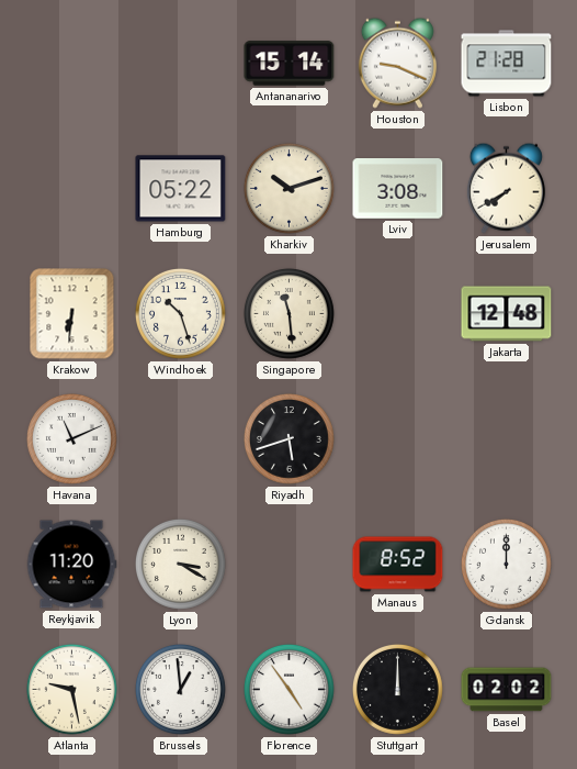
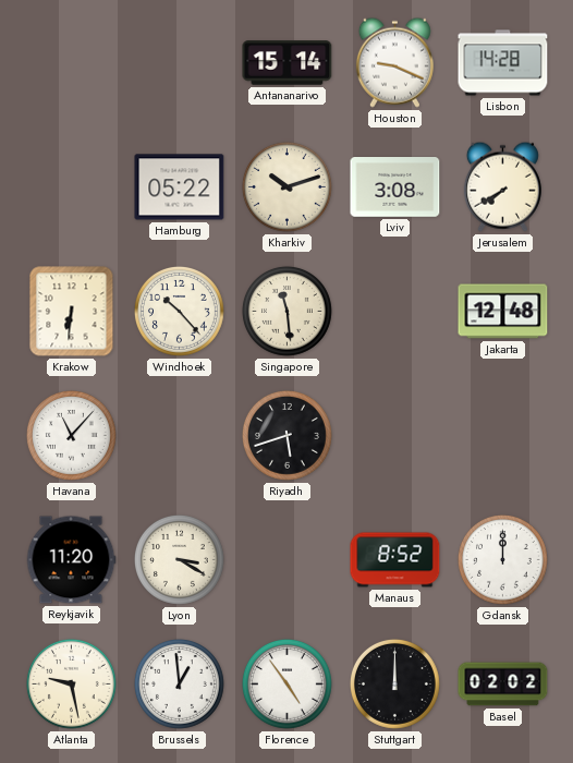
Lisbon: 21:28 -> 14:28 (503, 63)
Windhoek: 10:27 -> 10:23 (180, 312)
Havana: 11:11 -> 11:07 (72, 436)
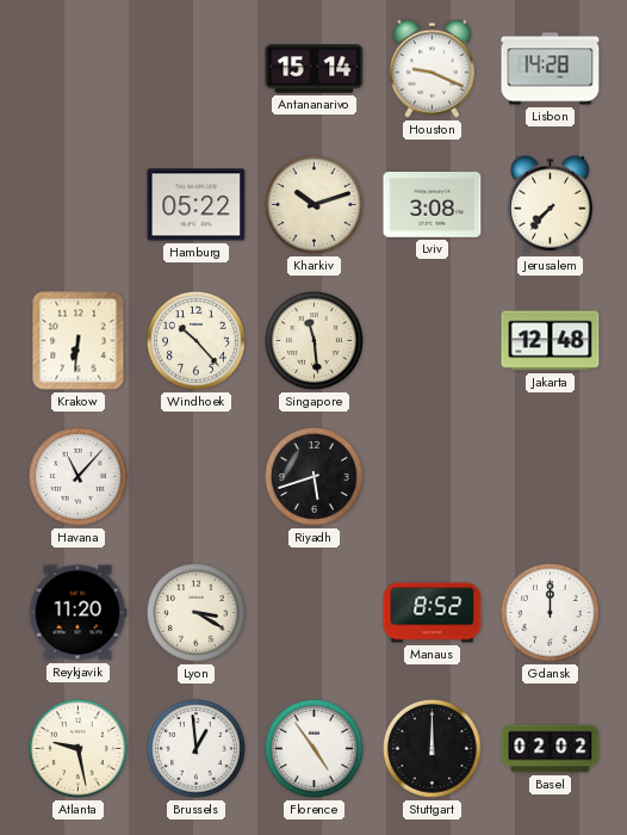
Jerusalem: 7:40 -> 7:37 (550, 204)
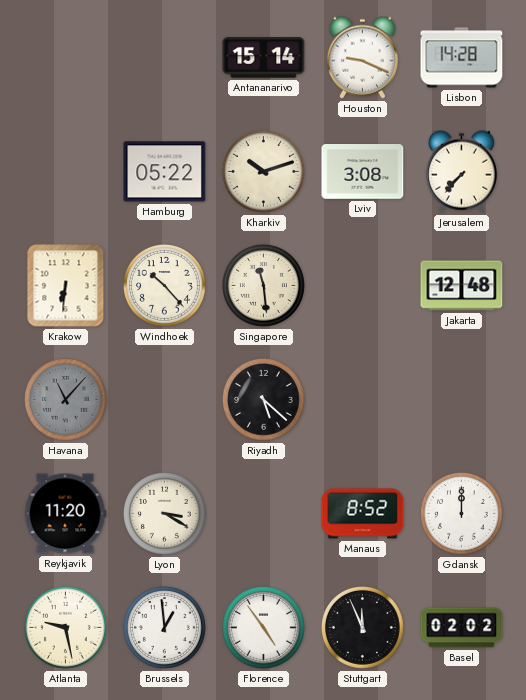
Havana dial: white -> grey (66, 400)
Riyadh: 5:42 -> 5:22 (264, 400)
Stuttgart: 12:00 -> 11:56 (363, 628)
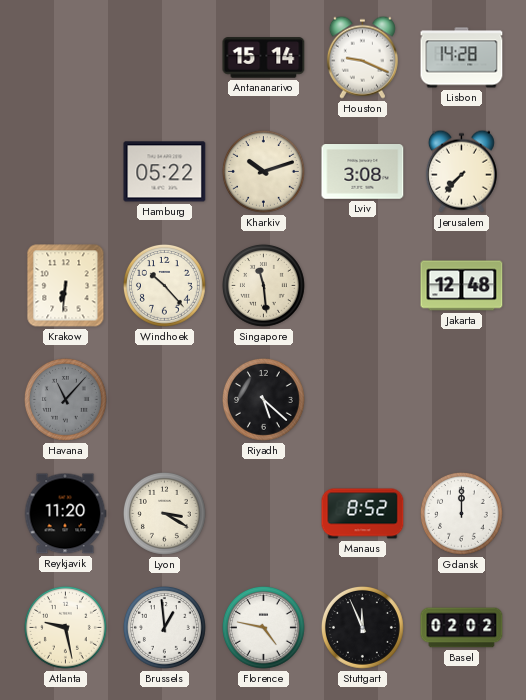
Florence: 4:54 -> 4:47 (264, 628)
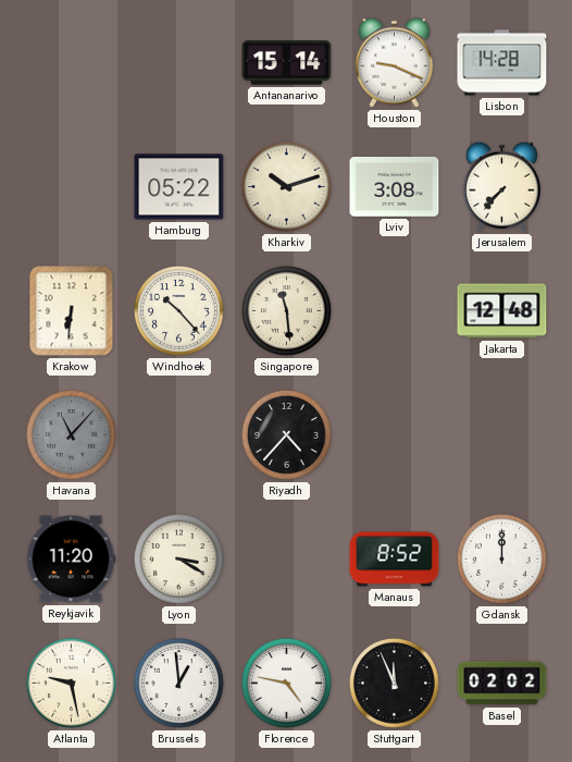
Riyadh: 5:22 -> 4:37 (287, 435)
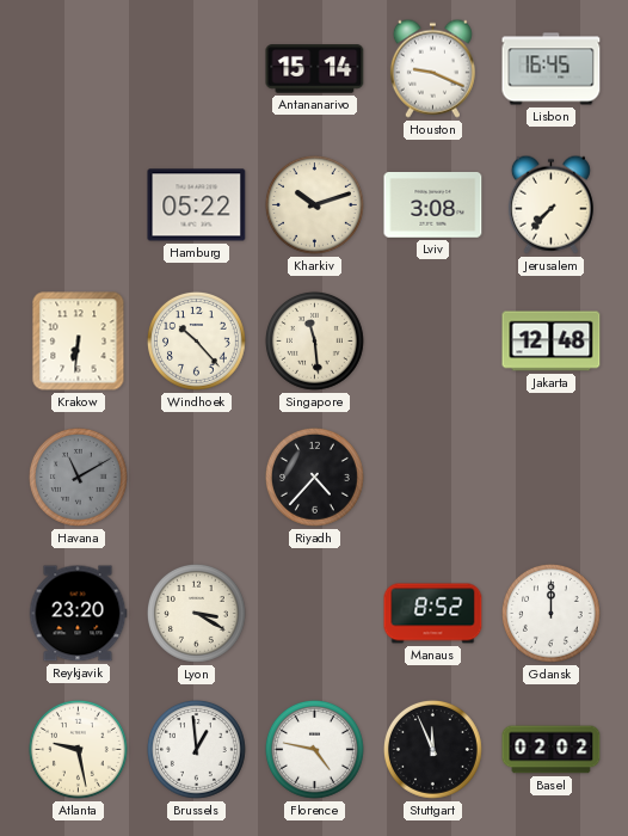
Lisbon: 14:28 -> 16:45 (552, 69)
Havana: 11:07 -> 11:10 (79, 478)
Reykjavik: 11:20 -> 23:20 (78, 614)
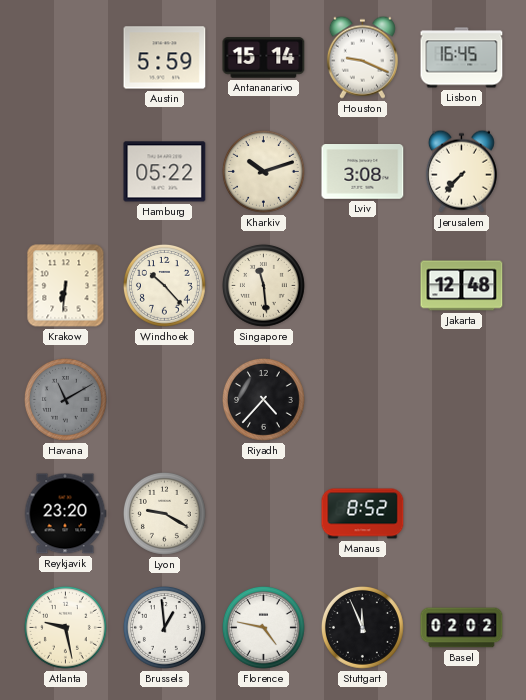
Austin: none -> 5:59 (165, 58)
Lyon: 3:20 -> 9:20 (165, 514)
Gdansk: 12:00 -> none (552, 614)
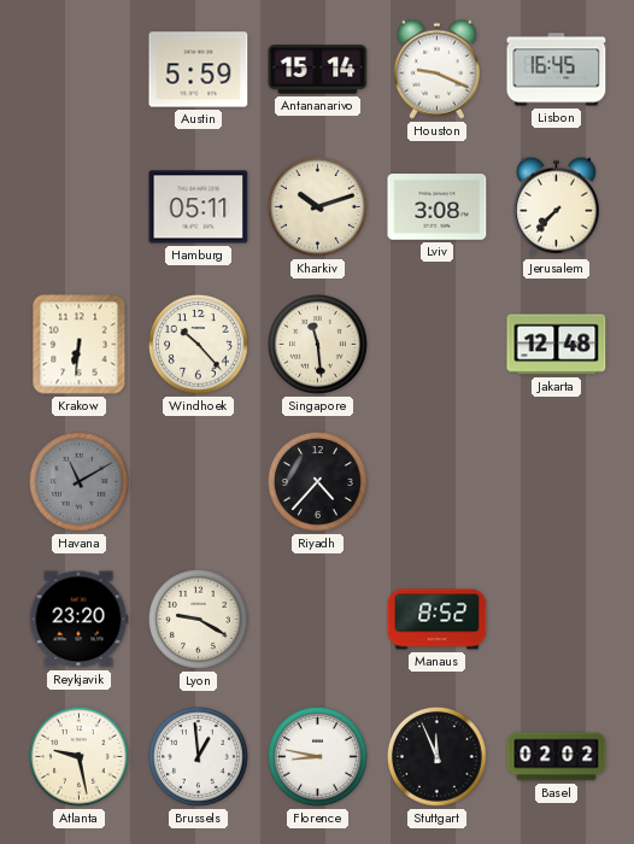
Hamburg: 05:22 -> 05:11 (199, 207)
Florence: 4:47 -> 8:47 (318, 757)
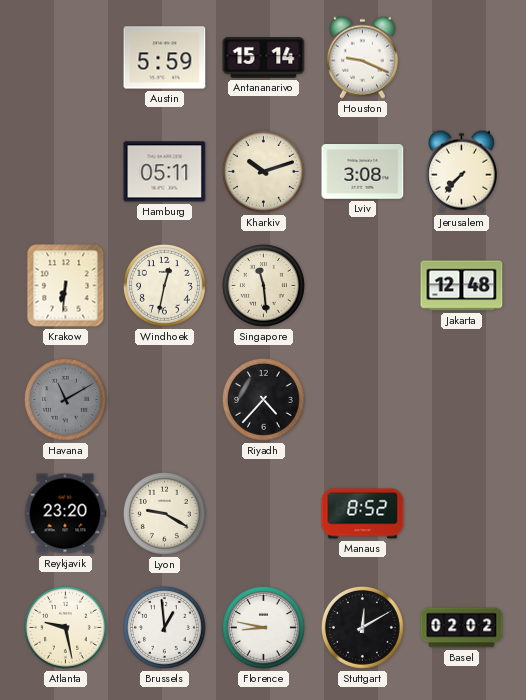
Lisbon: 16:45 -> none (557, 70)
Windhoek: 10:23 -> 12:32 (165, 286)
Stuttgart: 11:56 -> 12:10 (363, 628)
